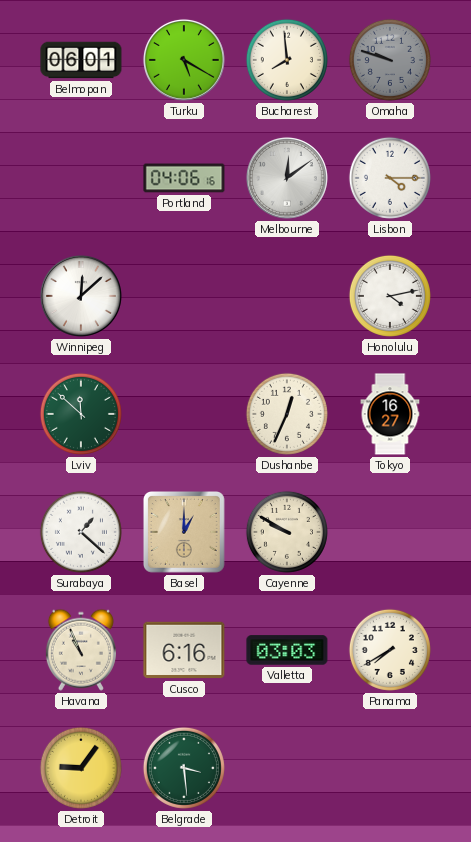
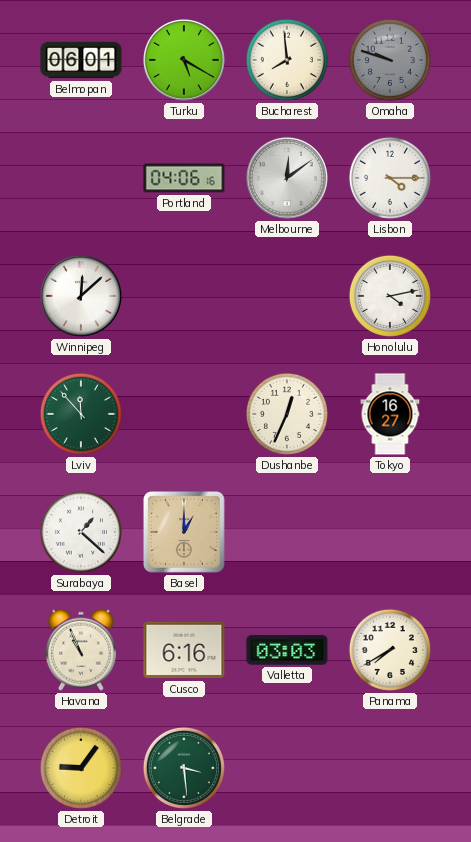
Lviv: 11:52 -> 11:53 (81, 414)
Cayenne: 9:50 -> none (287, 532)
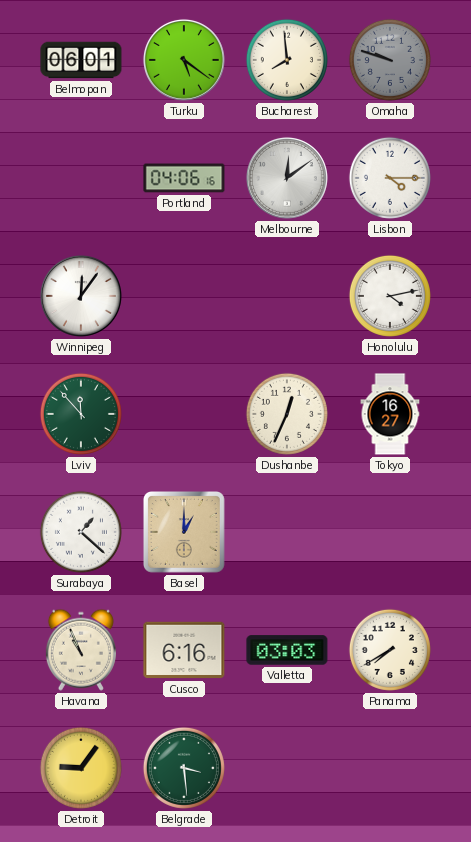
Turku: 5:20 -> 5:21 (184, 60)
Winnipeg: 12:08 -> 12:06 (81, 296)
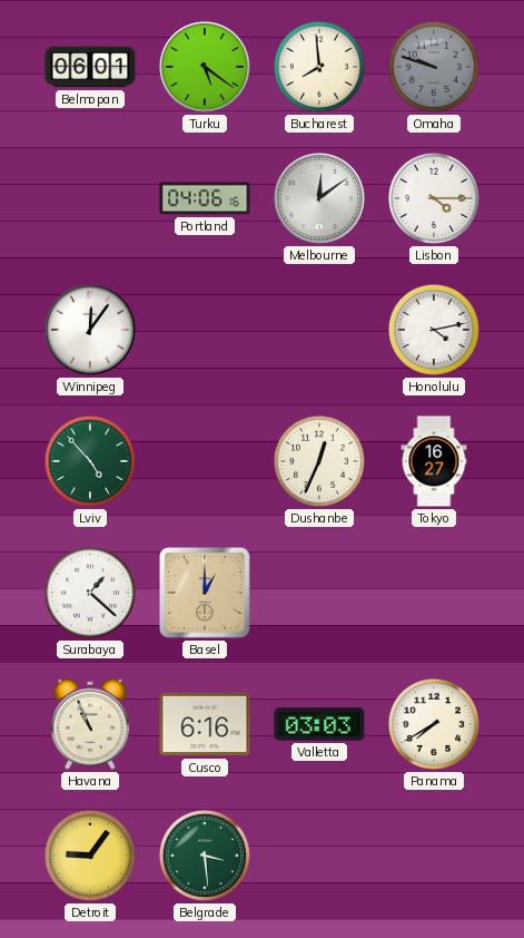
Lviv: 11:53 -> 4:53 (90, 461)
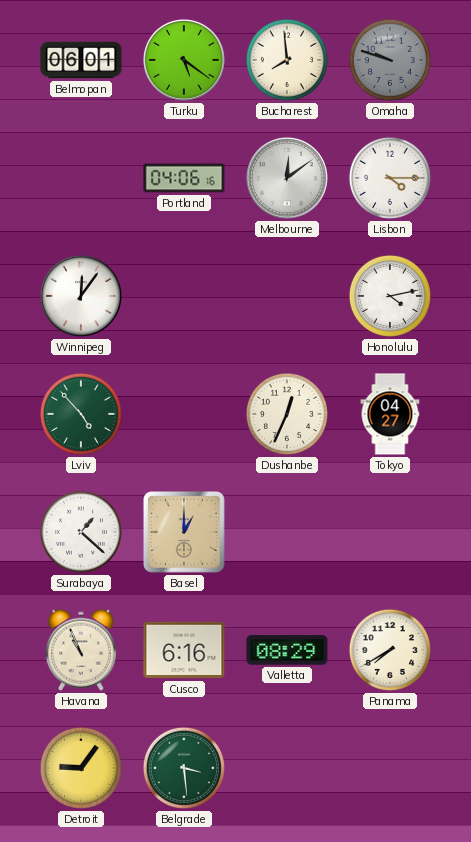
Tokyo: 16:27 -> 04:27 (390, 414)
Valletta: 03:03 -> 08:29 (287, 650)
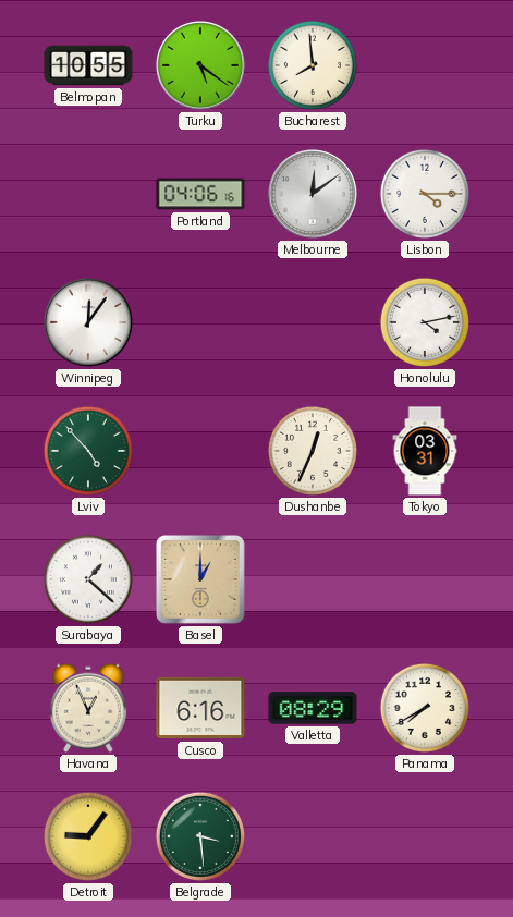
Belmopan: 06:01 -> 10:55 (88, 65)
Omaha: 9:48 -> none (390, 60)
Tokyo: 04:27 -> 03:31 (425, 451)
Havana: 10:56 -> 12:56 (88, 708)
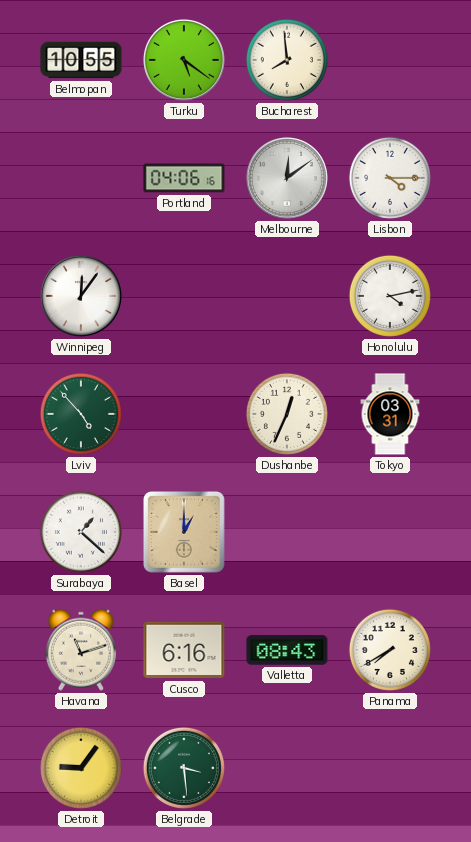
Havana: 12:56 -> 11:12 (81, 650)
Valletta: 08:29 -> 08:43 (287, 650)
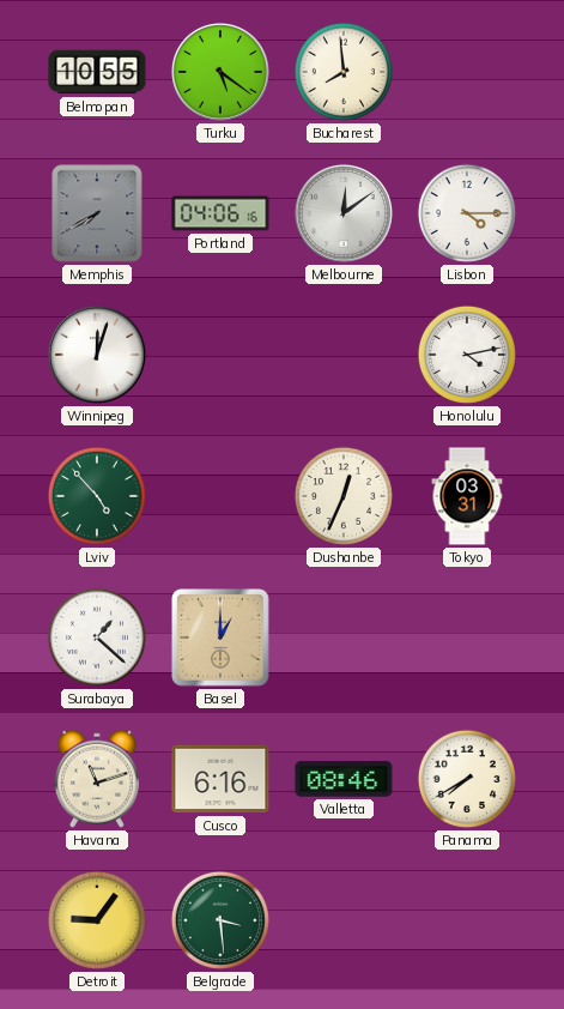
Memphis: none -> 7:40 (97, 213)
Winnipeg: 12:06 -> 12:03 (97, 355)
Valletta: 08:43 -> 08:46 (344, 779)
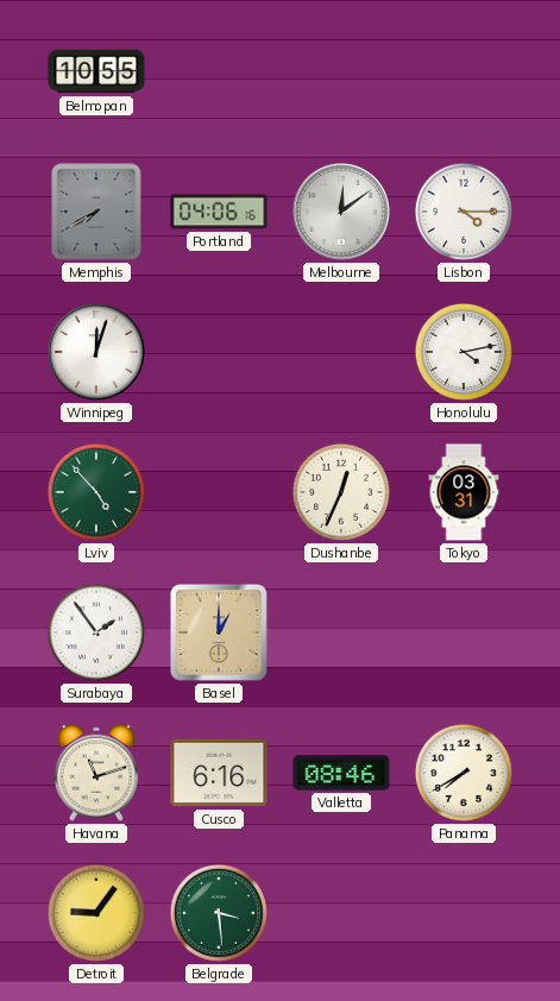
Turku: 5:21 -> none (220, 72)
Bucharest: 7:59 -> none (344, 72)
Surabaya: 1:22 -> 1:54 (96, 632)
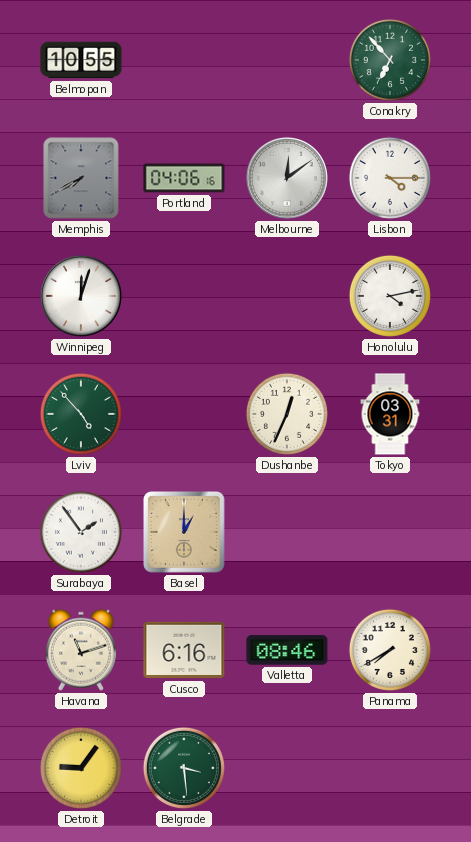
Conakry: none -> 6:53 (390, 60)
